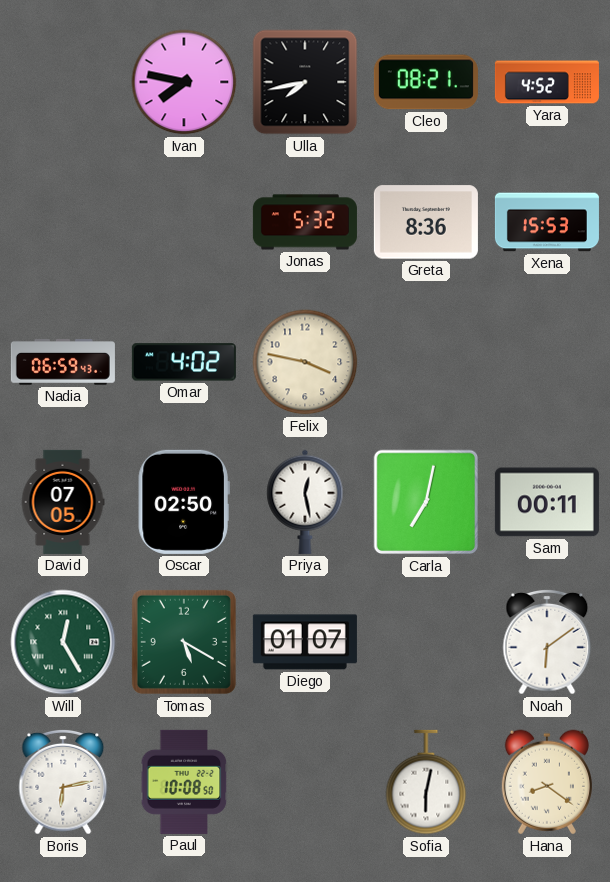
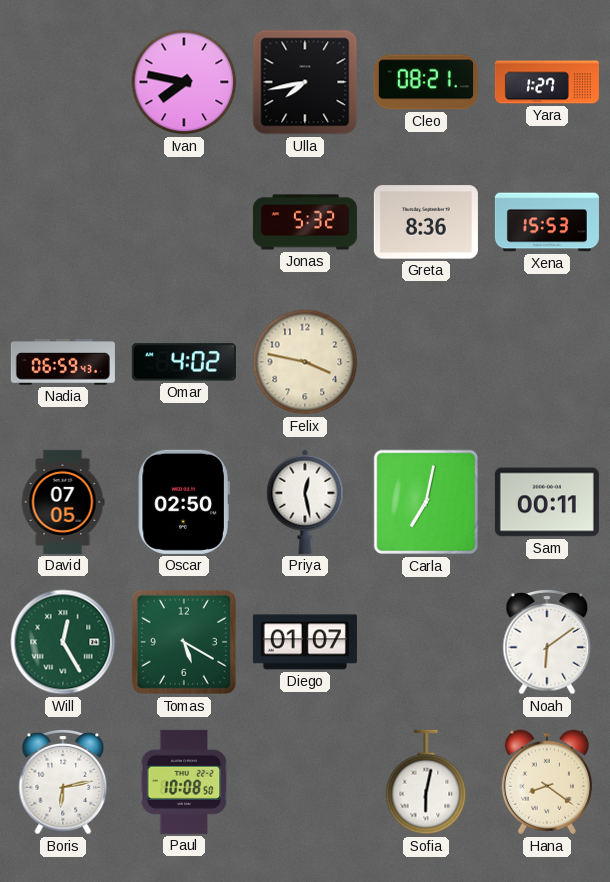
Yara: 4:52 -> 1:27 (547, 82)
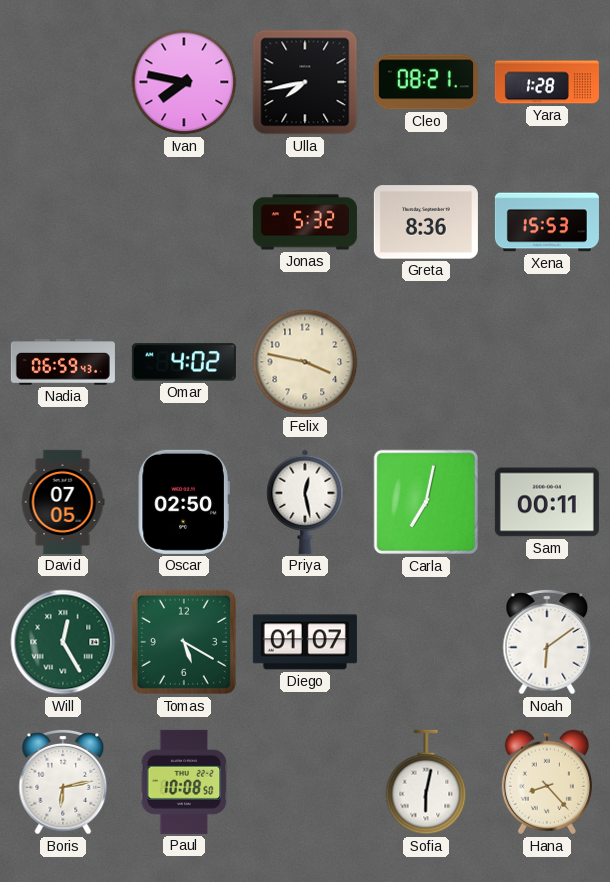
Yara: 1:27 -> 1:28 (547, 82)
Hana: 8:21 -> 8:23 (547, 782)
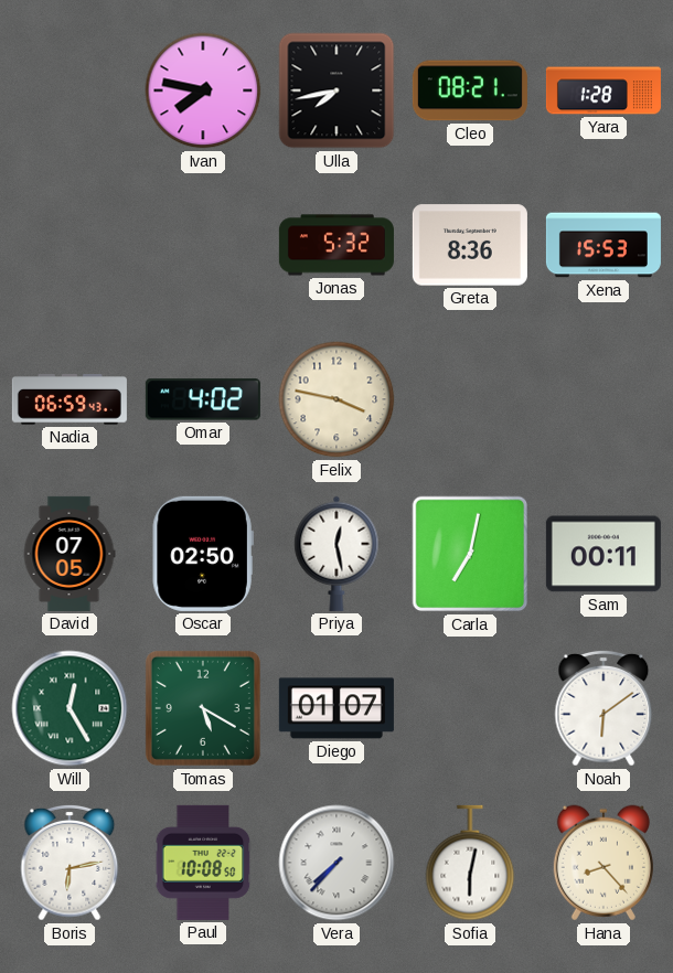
Vera: none -> 7:37 (336, 863)
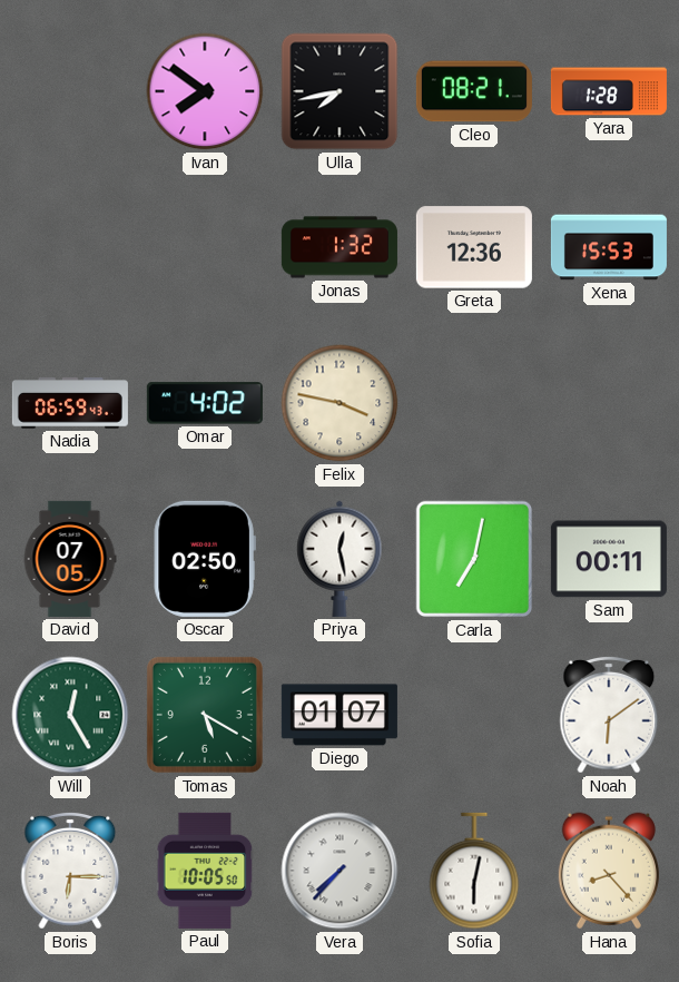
Ivan: 7:47 -> 7:51 (205, 91)
Jonas: 5:32 -> 1:32 (339, 247)
Greta: 8:36 -> 12:36 (474, 247)
Boris: 6:13 -> 6:15 (70, 871)
Paul: 10:08 -> 10:05 (205, 871)
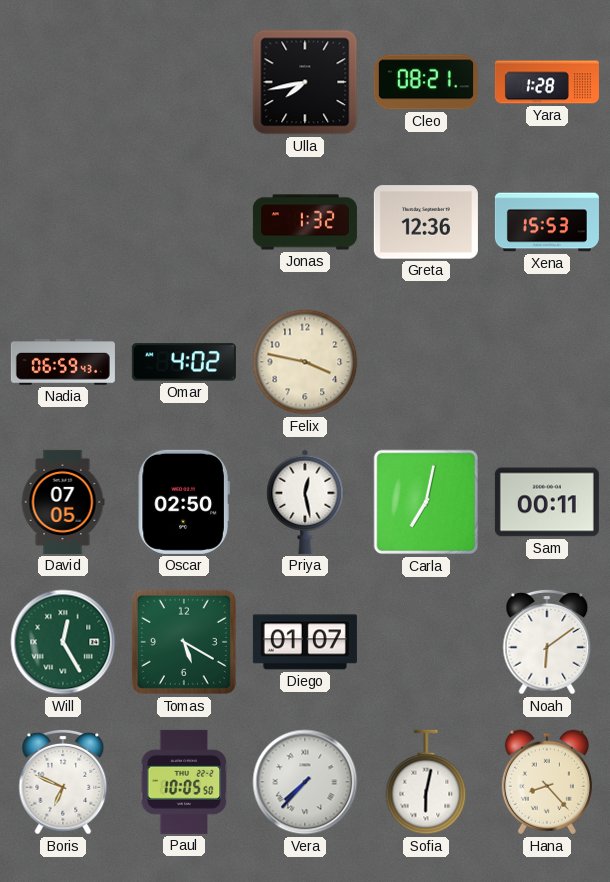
Ivan: 7:51 -> none (205, 91)
Boris: 6:15 -> 6:49 (63, 782)
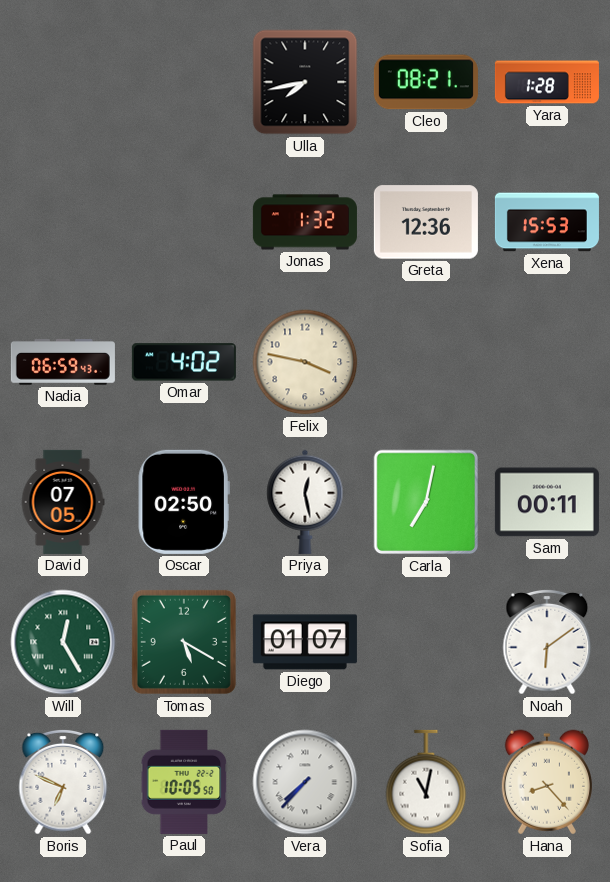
Sofia: 6:02 -> 11:02 (426, 782)
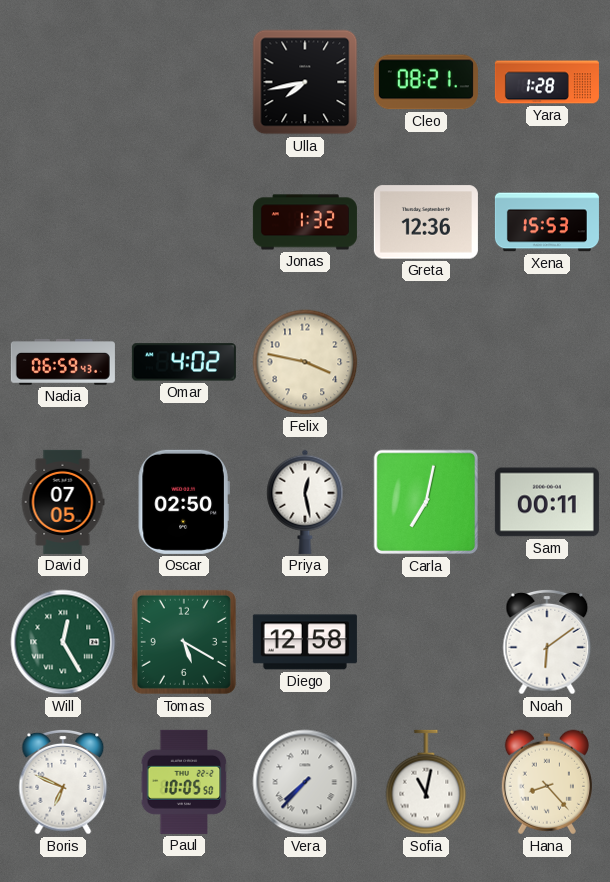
Diego: 01:07 -> 12:58 (305, 642)
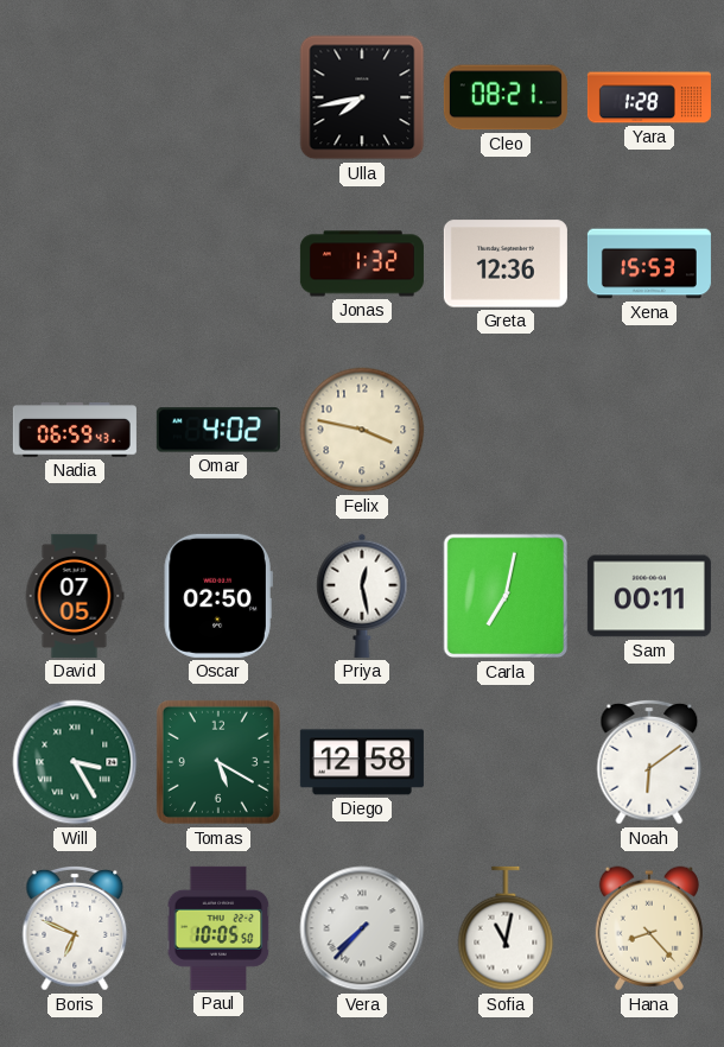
Will: 12:25 -> 3:25 (75, 762)
